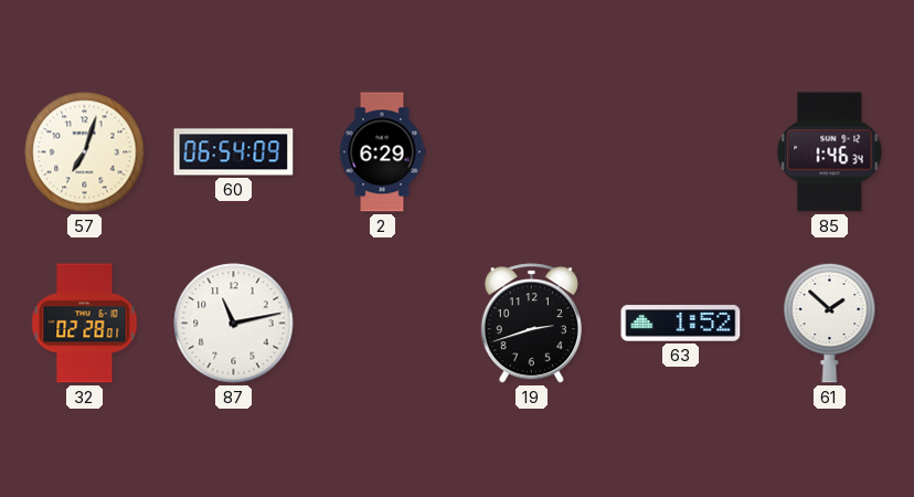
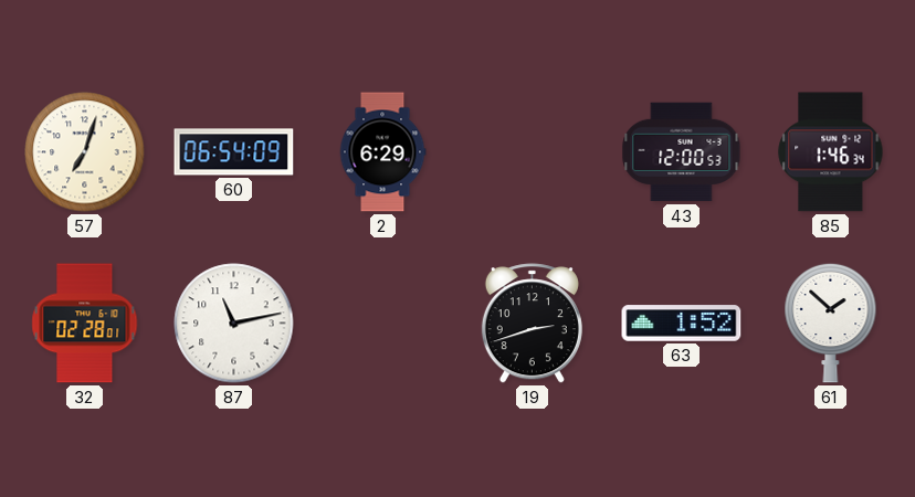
43: none -> 12:00 (682, 152)
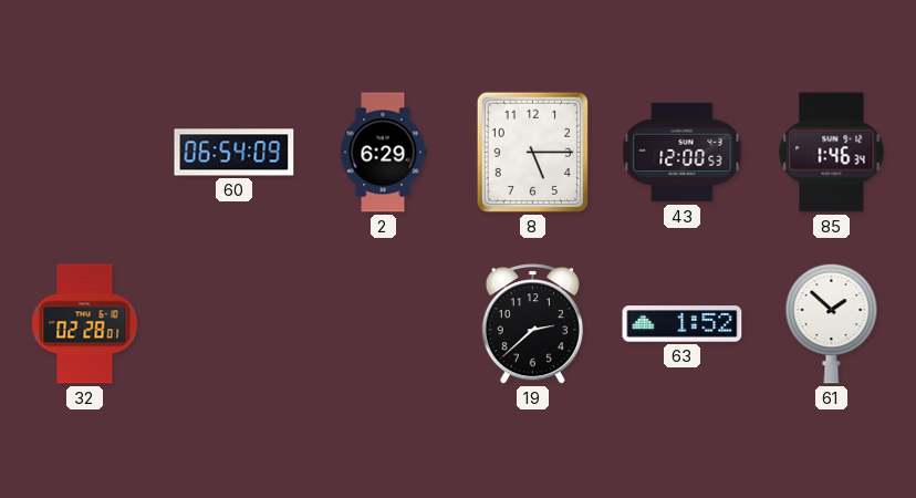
57: 7:03 -> none (85, 152)
8: none -> 5:15 (532, 152)
87: 11:13 -> none (234, 324)
19: 2:42 -> 2:38 (532, 324)
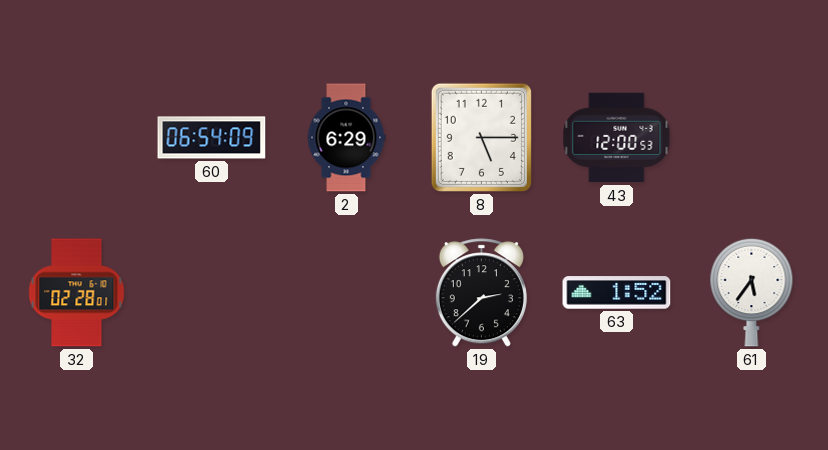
85: 1:46 -> none (832, 153)
61: 1:52 -> 5:36 (752, 292)
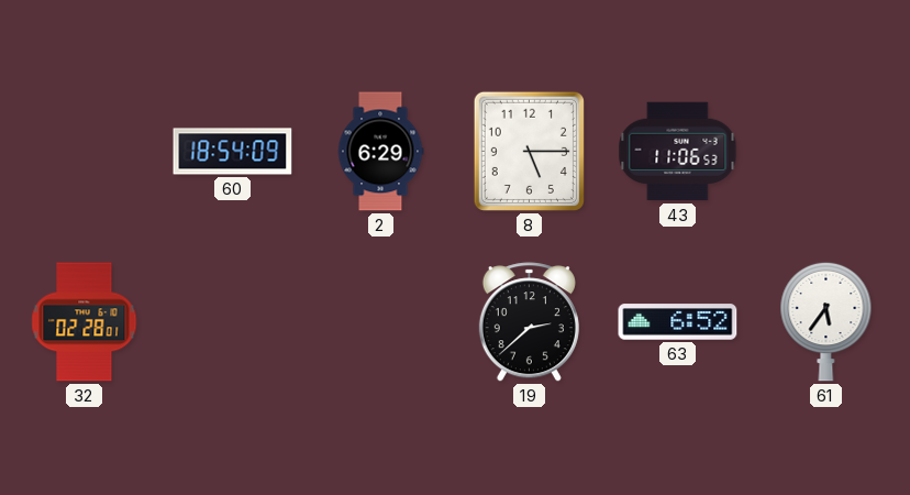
60: 06:54 -> 18:54 (233, 152)
43: 12:00 -> 11:06 (678, 152)
63: 1:52 -> 6:52 (678, 322)
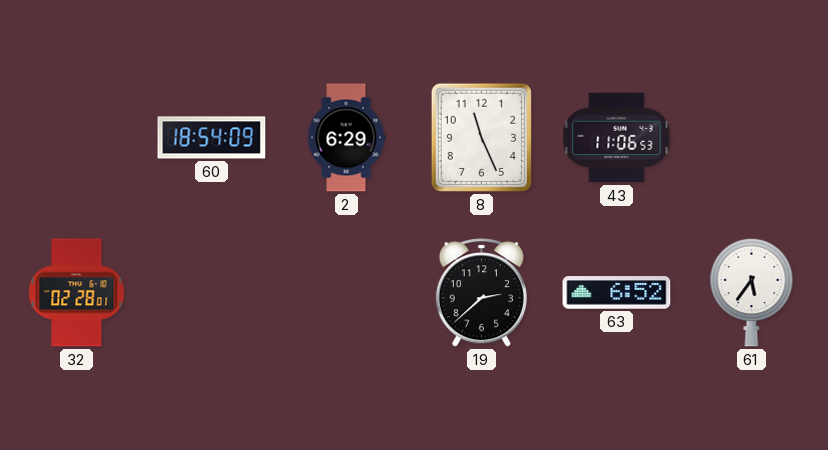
8: 5:15 -> 11:26 (481, 137)
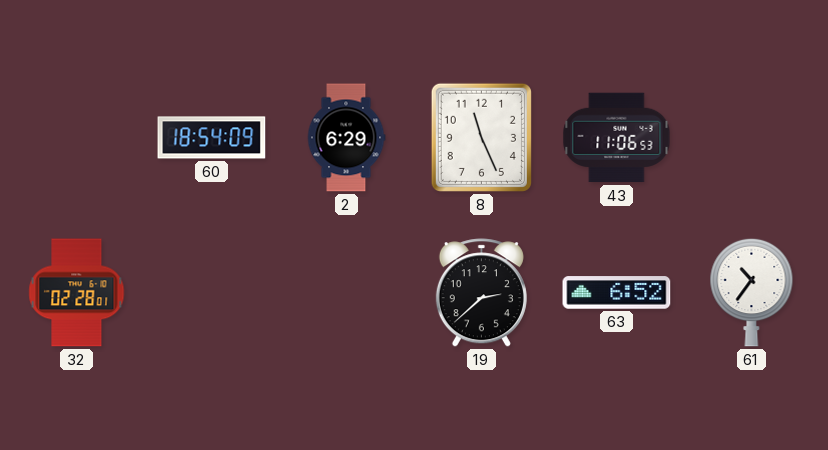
61: 5:36 -> 10:36 (752, 292)
